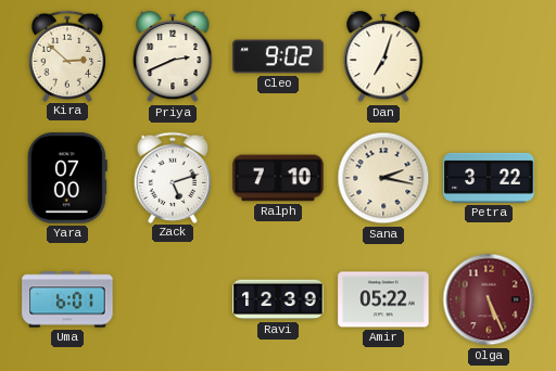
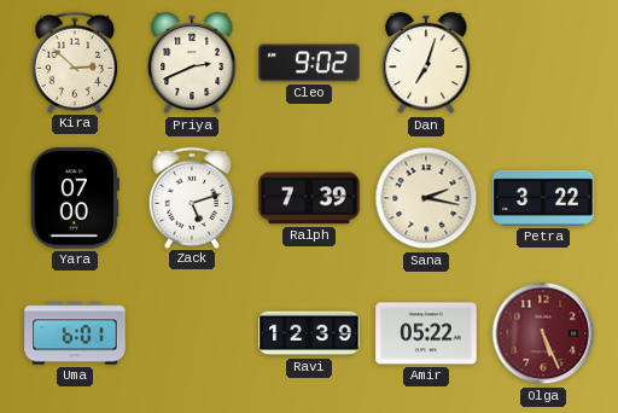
Ralph: 7:10 -> 7:39 (309, 198)
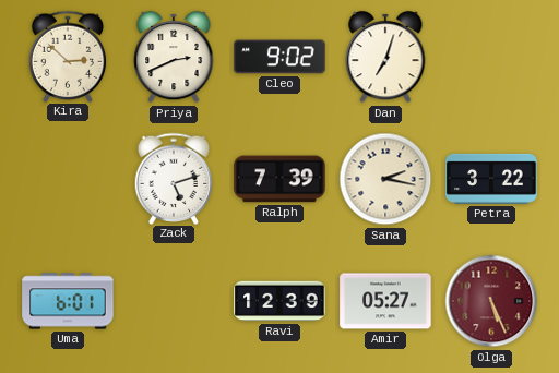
Yara: 07:00 -> none (75, 198)
Amir: 05:22 -> 05:27 (385, 301)
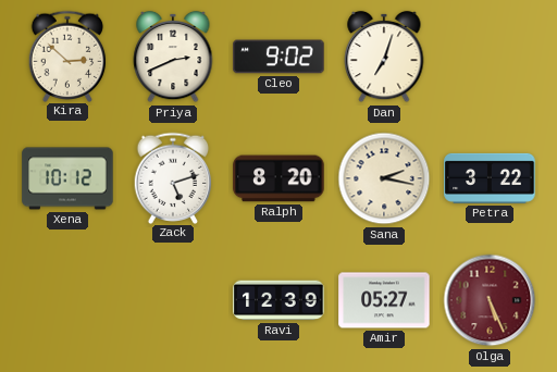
Xena: none -> 10:12 (67, 178)
Ralph: 7:39 -> 8:20 (278, 178)
Uma: 6:01 -> none (68, 301)
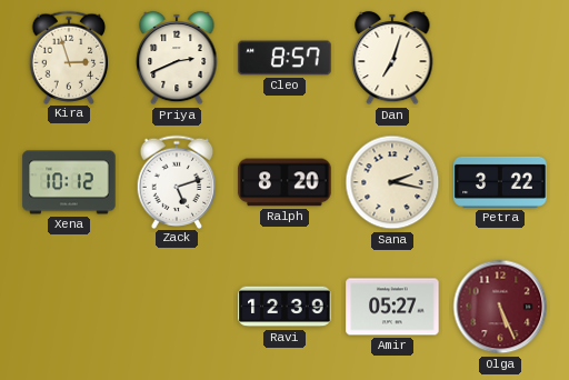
Kira: 2:52 -> 2:57 (69, 57)
Cleo: 9:02 -> 8:57 (284, 58)
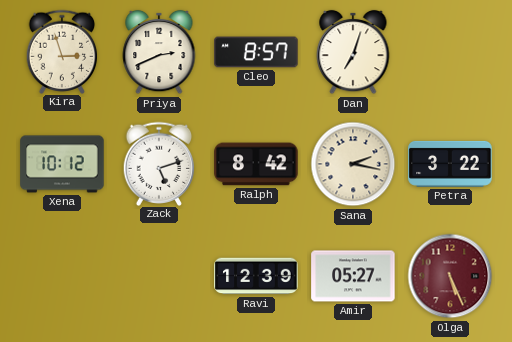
Ralph: 8:20 -> 8:42 (256, 164)
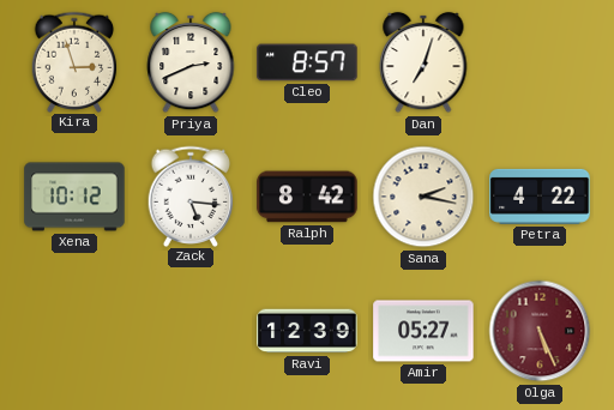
Zack: 5:12 -> 5:16 (191, 195)
Petra: 3:22 -> 4:22 (540, 197)
